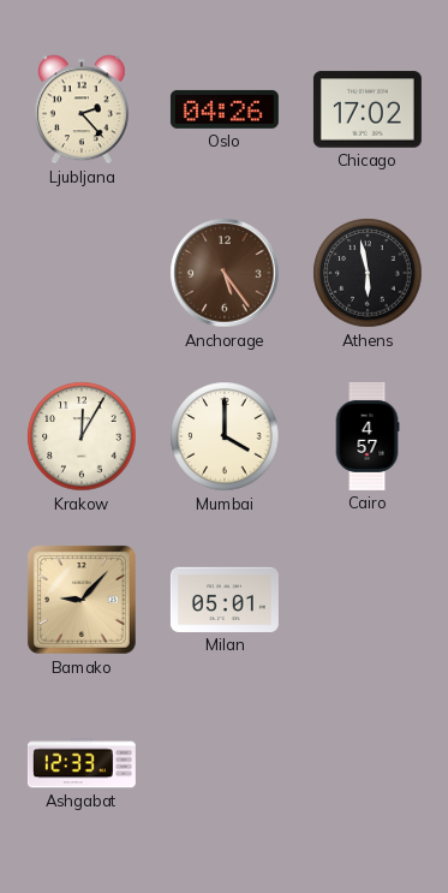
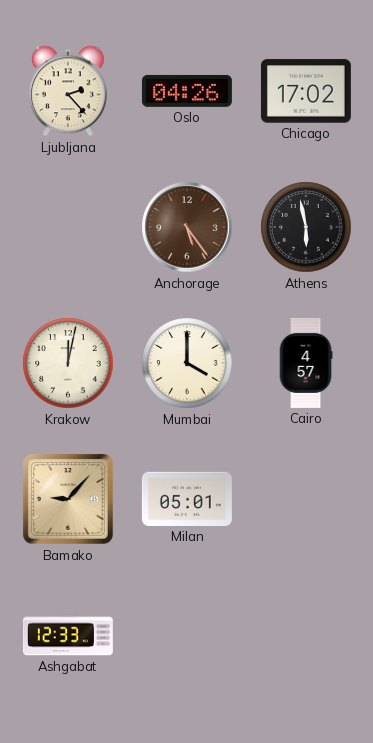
Krakow: 12:05 -> 12:02 (68, 363)
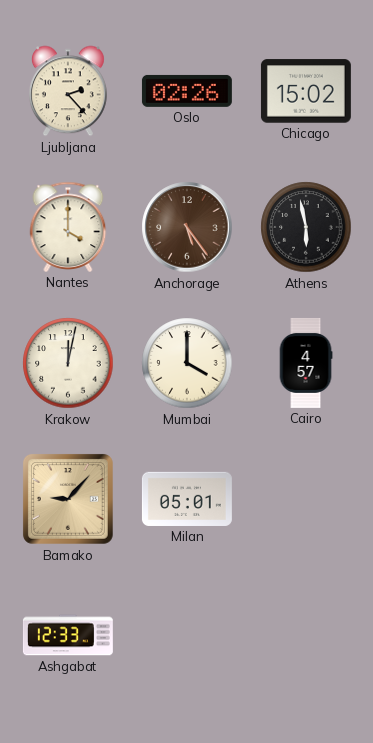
Oslo: 04:26 -> 02:26 (187, 91)
Chicago: 17:02 -> 15:02 (306, 91)
Nantes: none -> 4:00 (68, 227)
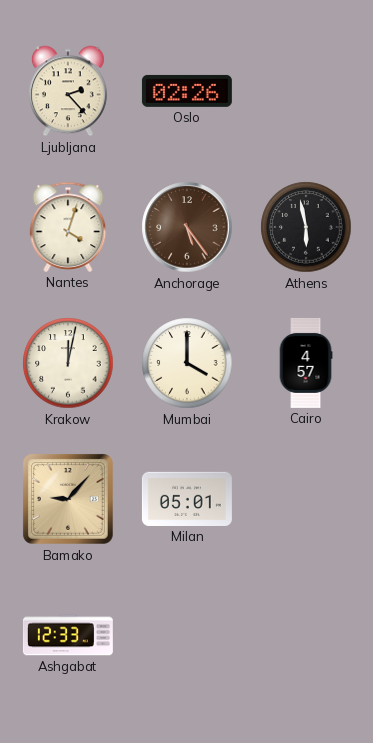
Chicago: 15:02 -> none (306, 91)
Nantes: 4:00 -> 4:03 (68, 227)
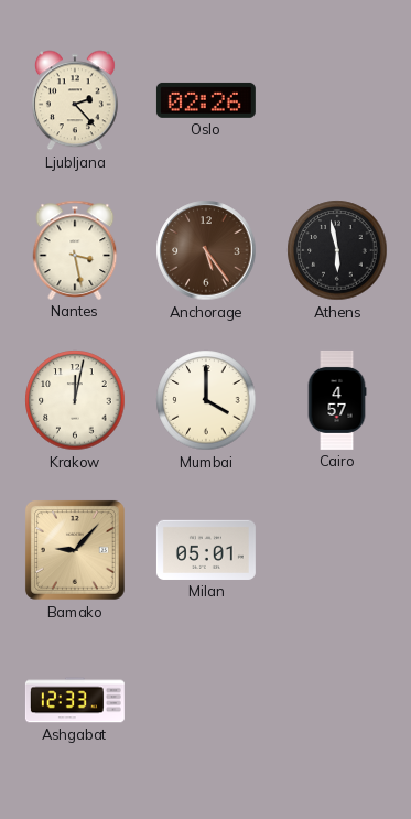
Nantes: 4:03 -> 3:28 (75, 250)
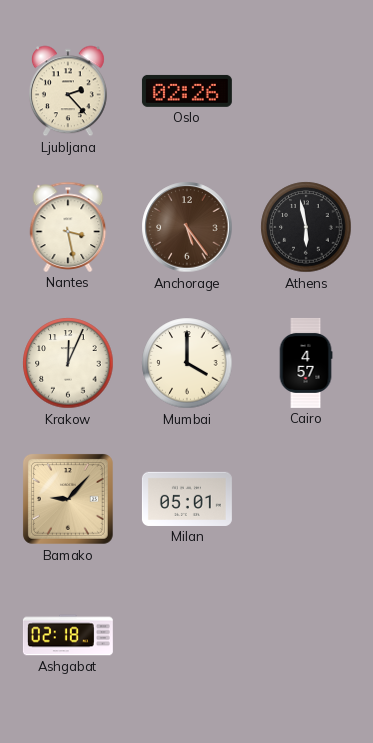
Krakow: 12:02 -> 12:04 (68, 363)
Ashgabat: 12:33 -> 02:18 (68, 635)
